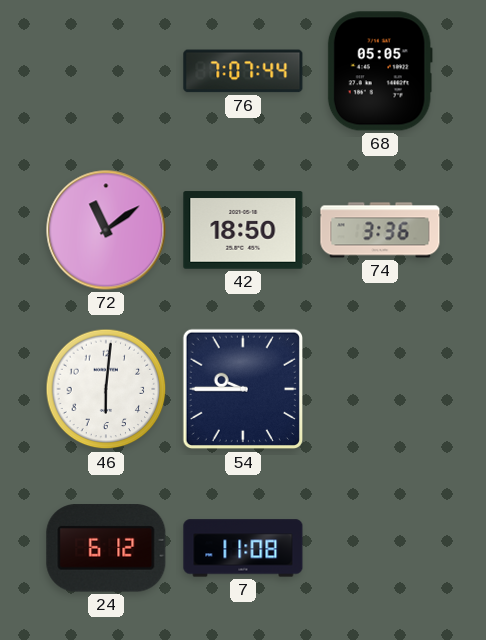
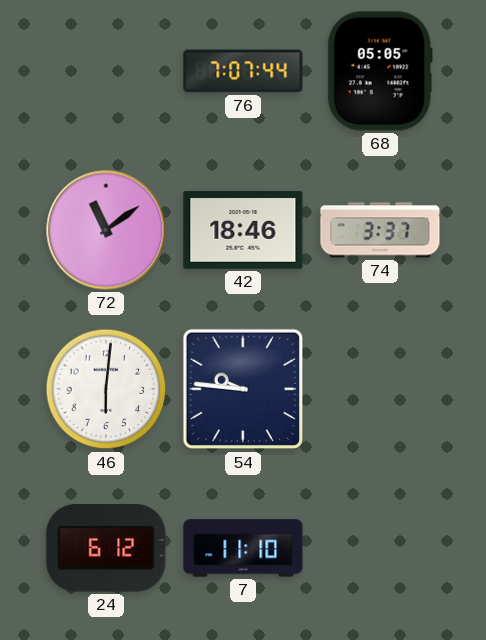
42: 18:50 -> 18:46 (243, 230)
74: 3:36 -> 3:37 (380, 230)
54: 9:45 -> 9:46 (243, 389)
7: 11:08 -> 11:10 (243, 548)
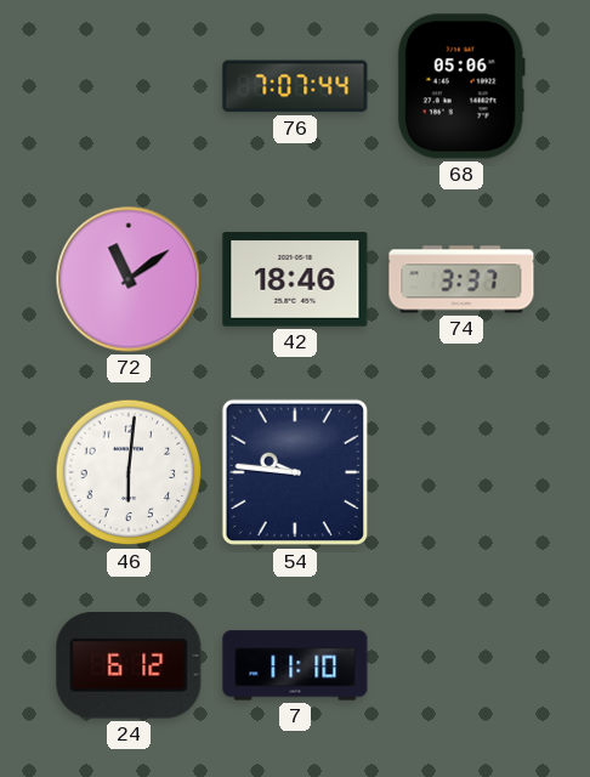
68: 05:05 -> 05:06 (461, 86)
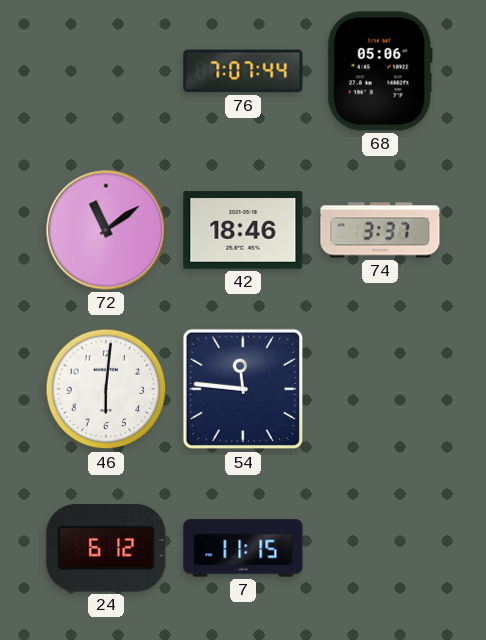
54: 9:46 -> 11:46 (243, 389)
7: 11:10 -> 11:15 (243, 548)
